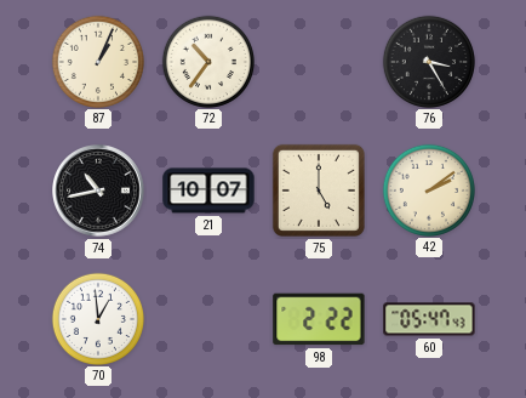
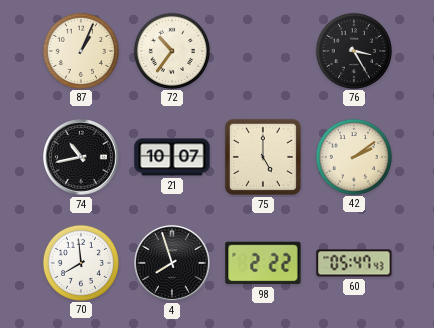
70: 12:59 -> 7:59 (80, 262)
4: none -> 7:57 (173, 264)
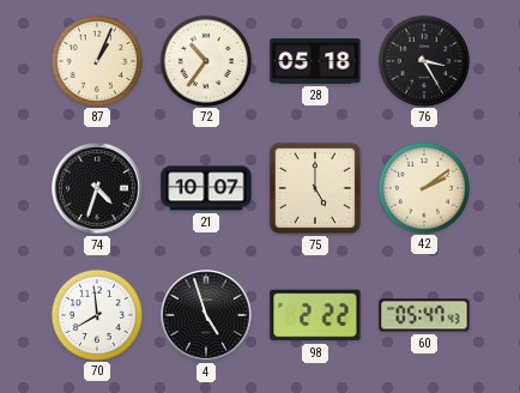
28: none -> 05:18 (315, 61)
74: 10:43 -> 4:33 (98, 189)
4: 7:57 -> 4:57 (207, 316)
